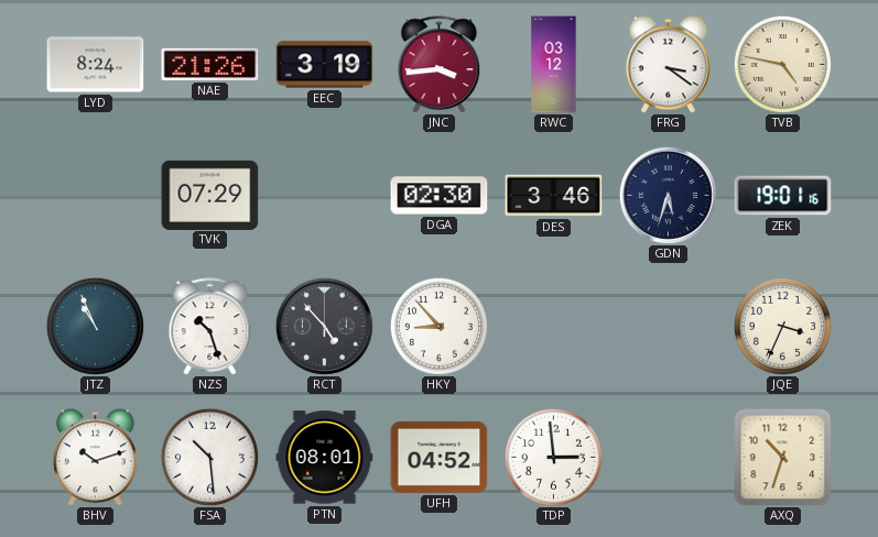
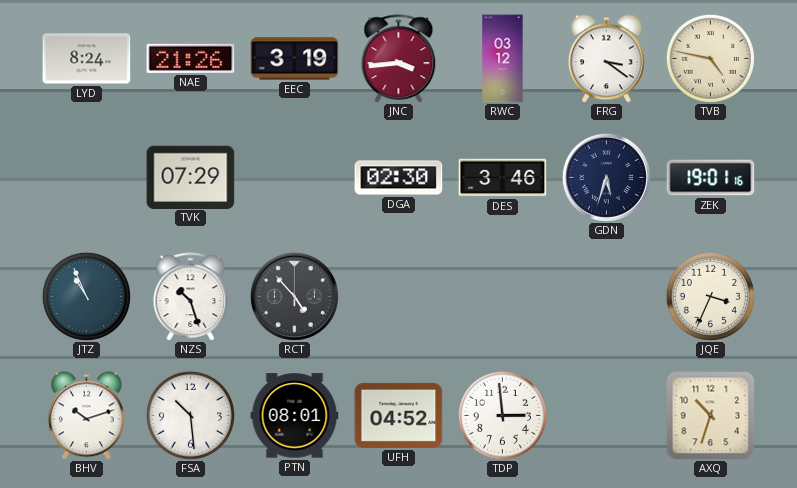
HKY: 8:53 -> none (438, 326)
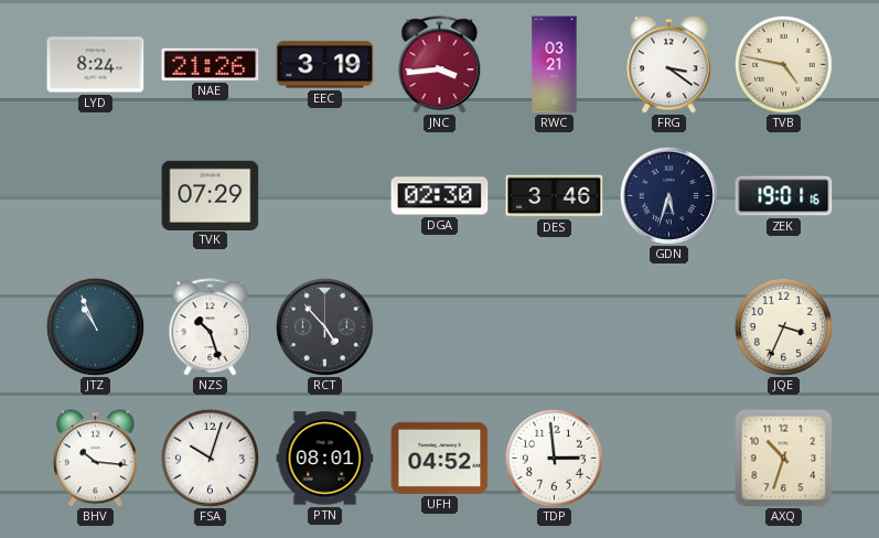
RWC: 03:12 -> 03:21 (555, 65)
BHV: 10:12 -> 10:16 (96, 459)
FSA: 10:29 -> 10:03 (210, 458)
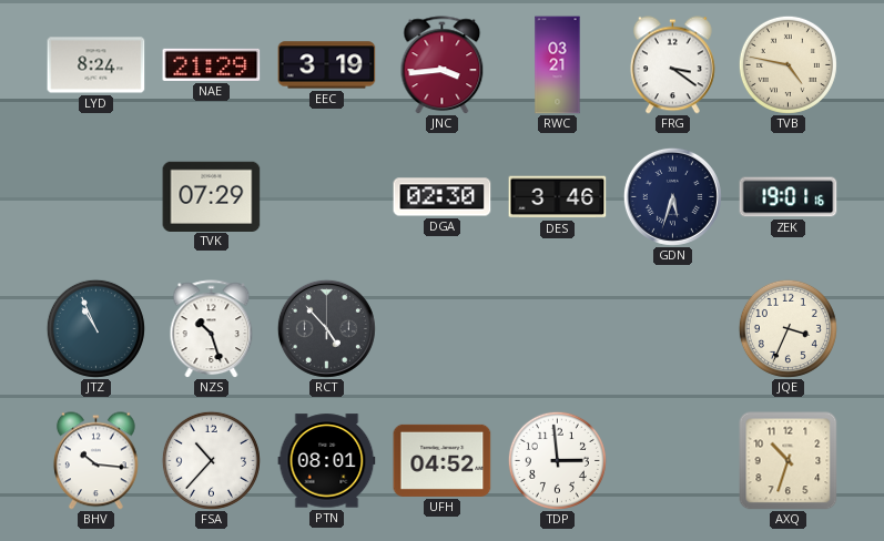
NAE: 21:26 -> 21:29 (212, 64)
FSA: 10:03 -> 10:37 (211, 460)
